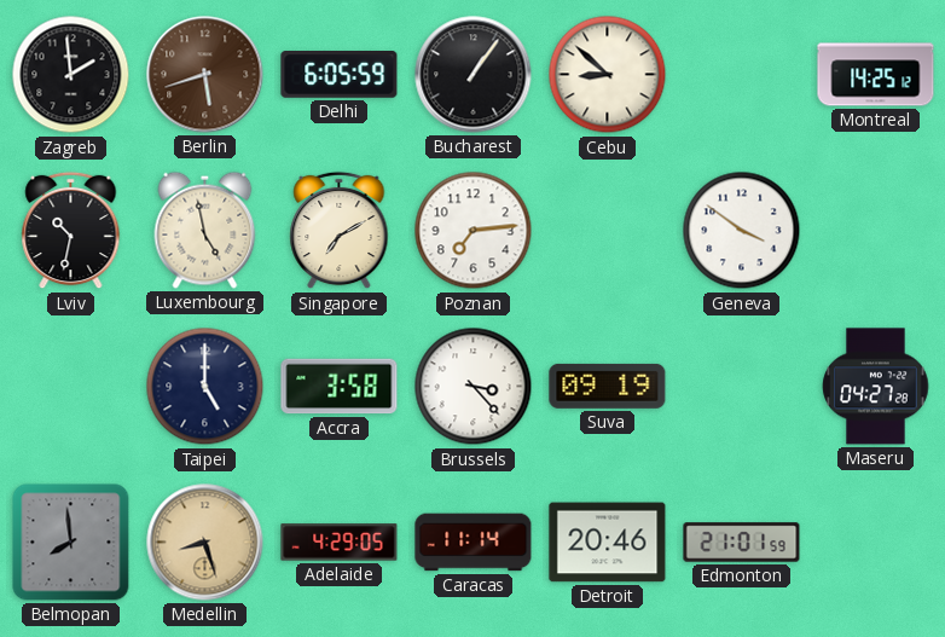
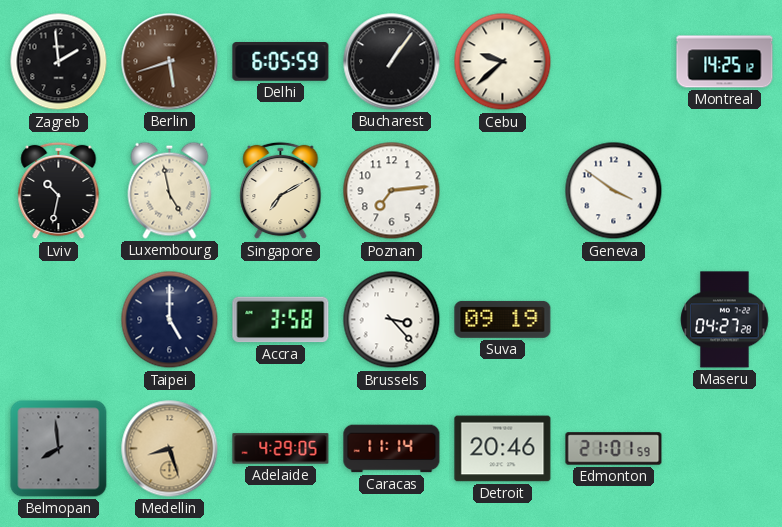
Cebu: 8:52 -> 9:38 (503, 62)
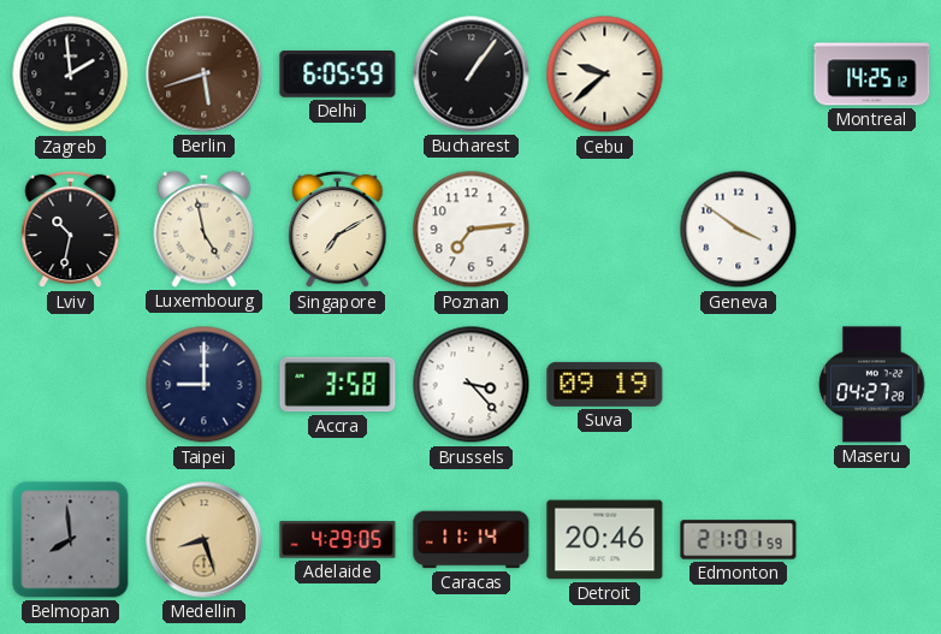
Taipei: 5:00 -> 9:00 (205, 385)
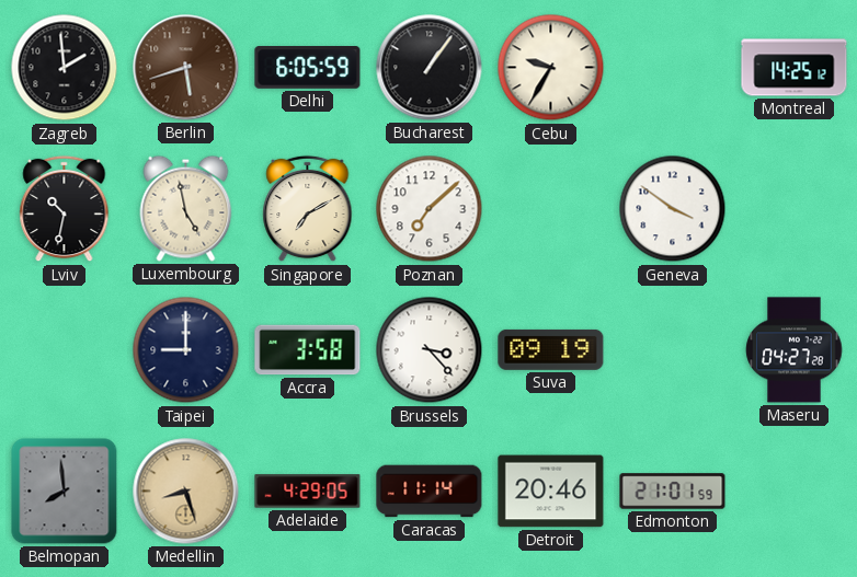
Cebu: 9:38 -> 9:35 (551, 68)
Poznan: 7:14 -> 7:08 (430, 209)
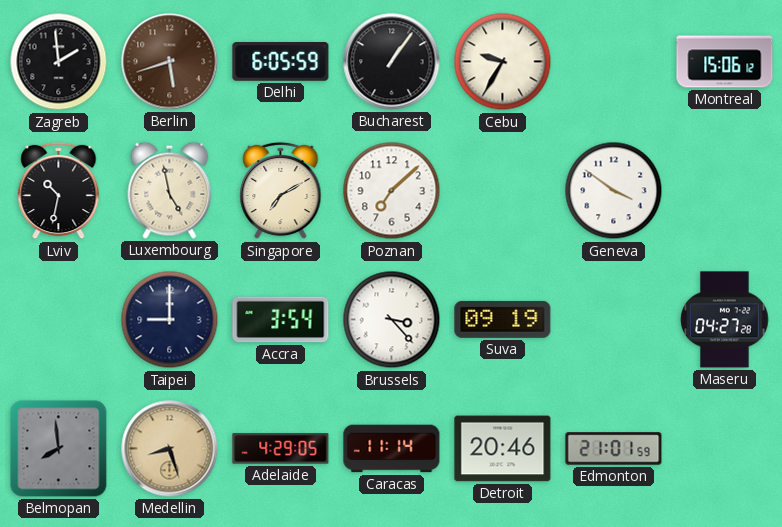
Montreal: 14:25 -> 15:06 (725, 62)
Accra: 3:58 -> 3:54 (281, 320)
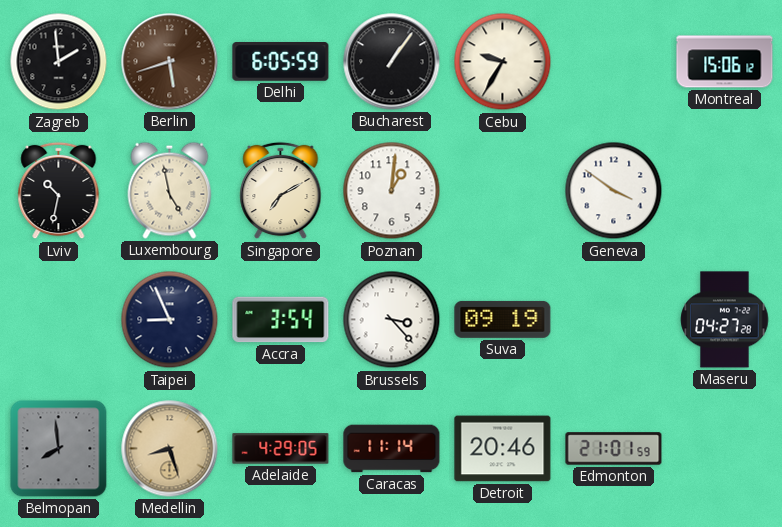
Poznan: 7:08 -> 1:01 (392, 191)
Taipei: 9:00 -> 8:56 (170, 320)
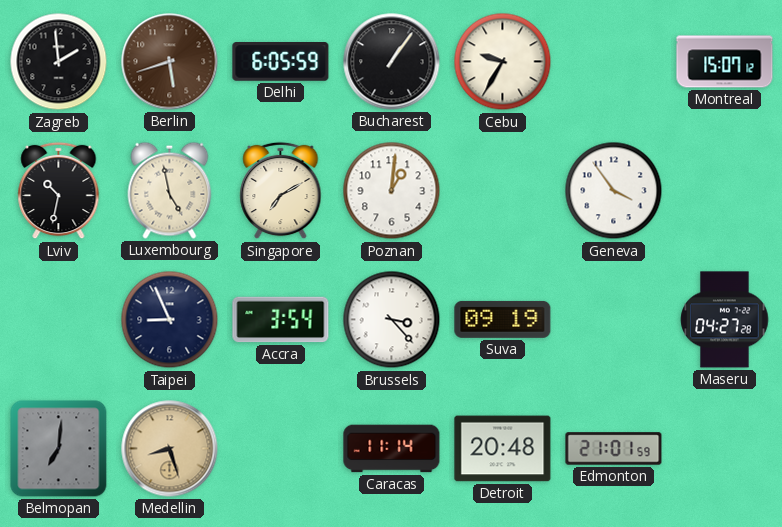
Montreal: 15:06 -> 15:07 (725, 62)
Geneva: 3:51 -> 3:54 (614, 191)
Belmopan: 7:59 -> 7:01 (59, 449)
Adelaide: 4:29 -> none (281, 449)
Detroit: 20:46 -> 20:48 (503, 449)
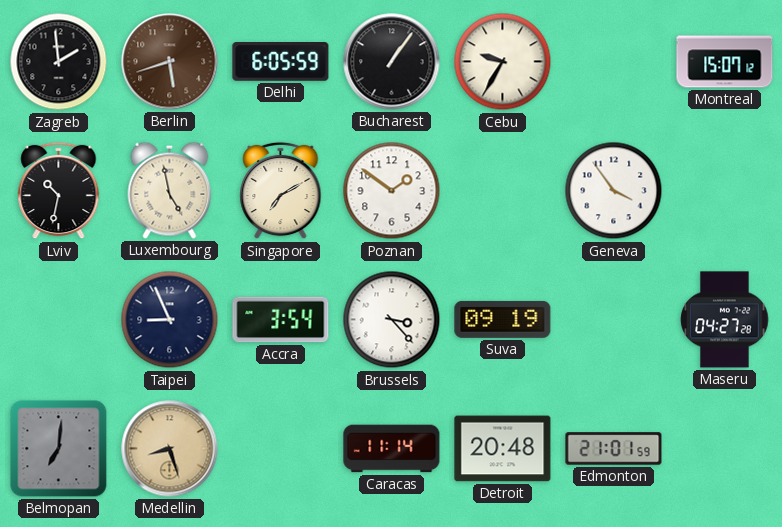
Poznan: 1:01 -> 1:51 (392, 191)
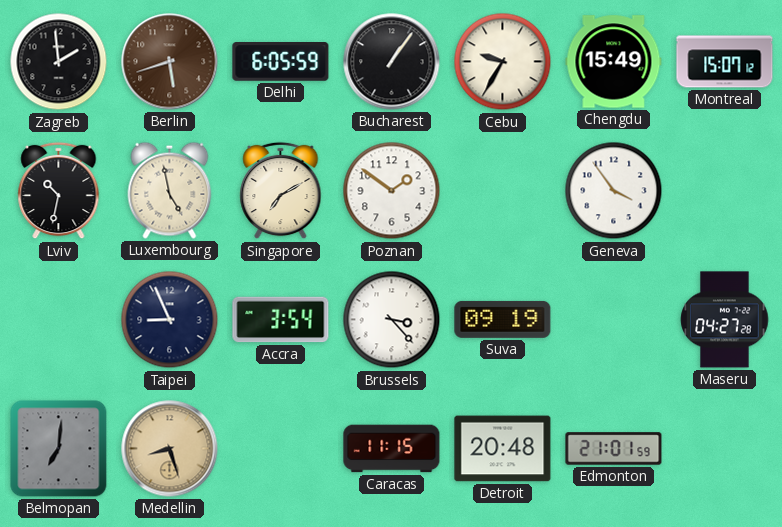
Chengdu: none -> 15:49 (614, 62)
Caracas: 11:14 -> 11:15 (392, 449)
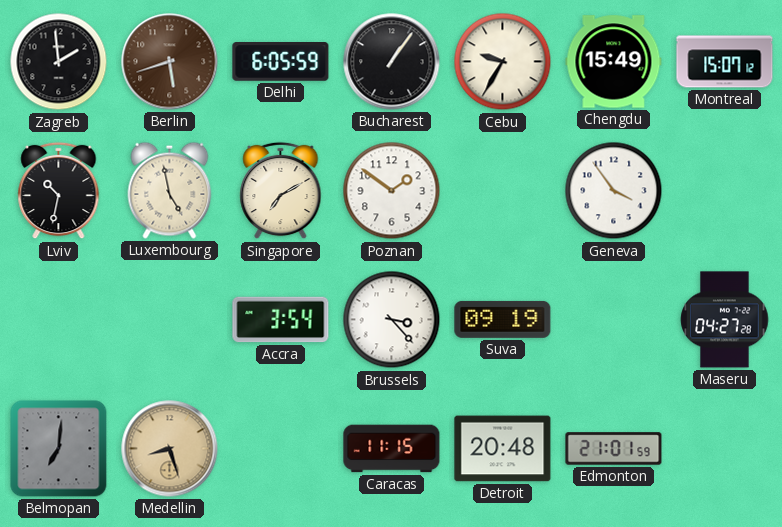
Taipei: 8:56 -> none (170, 320)
